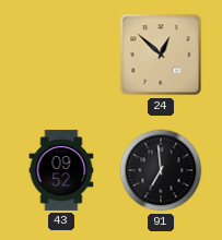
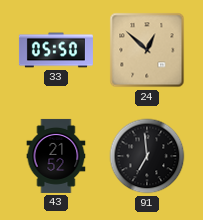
33: none -> 05:50 (56, 50)
43: 09:52 -> 21:52 (56, 156)
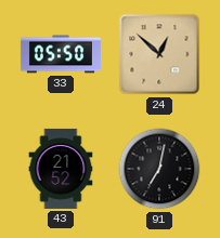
91: 6:59 -> 7:02 (159, 169)
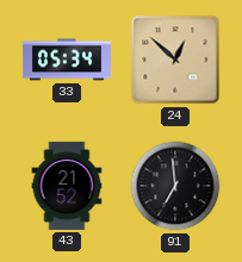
33: 05:50 -> 05:34 (67, 60)
91: 7:02 -> 6:59 (175, 186)
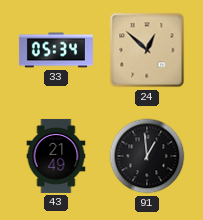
43: 21:52 -> 21:49 (56, 156)
91: 6:59 -> 12:59 (147, 156)
